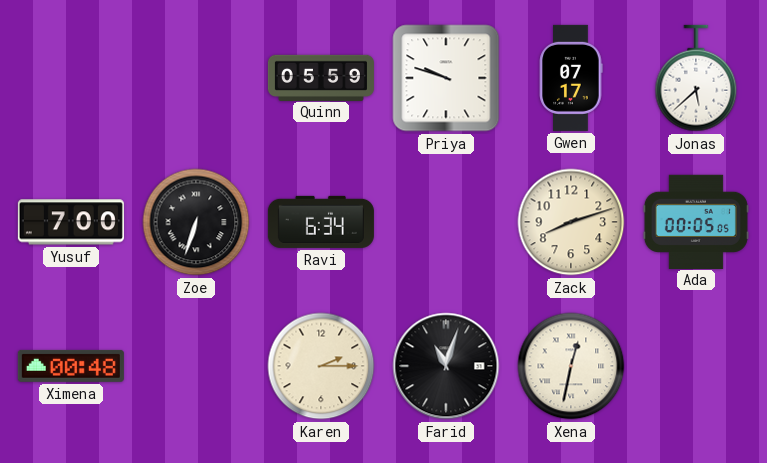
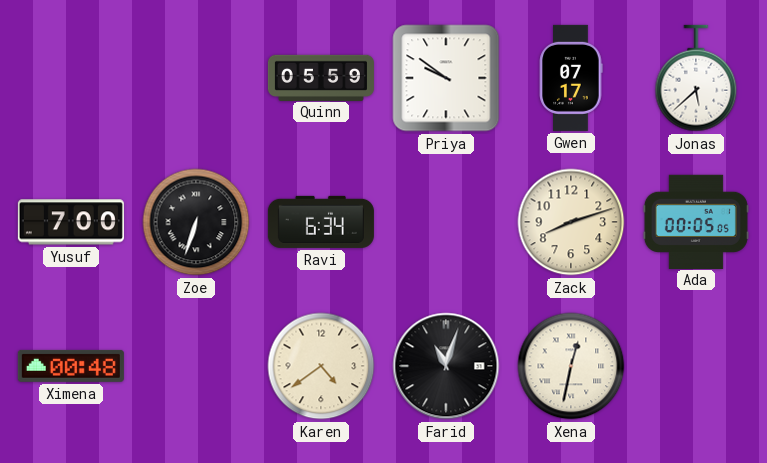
Priya: 9:48 -> 9:51 (446, 78)
Karen: 2:15 -> 4:39 (321, 366)
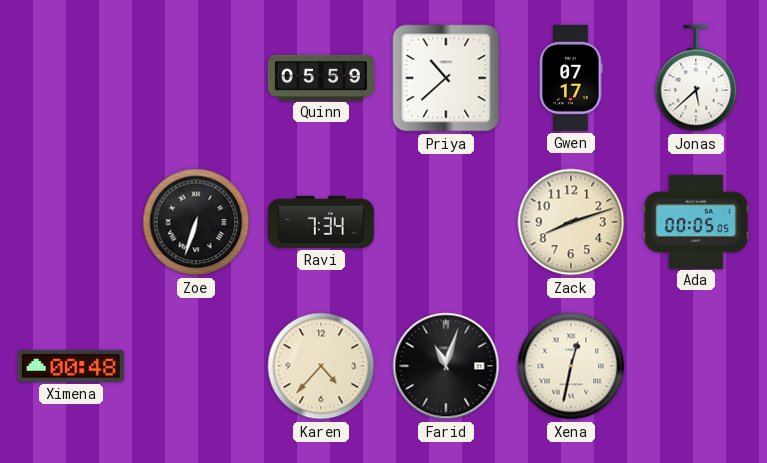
Priya: 9:51 -> 10:38 (446, 78)
Yusuf: 7:00 -> none (71, 222)
Ravi: 6:34 -> 7:34 (321, 222)
Karen: 4:39 -> 4:37 (321, 366)
